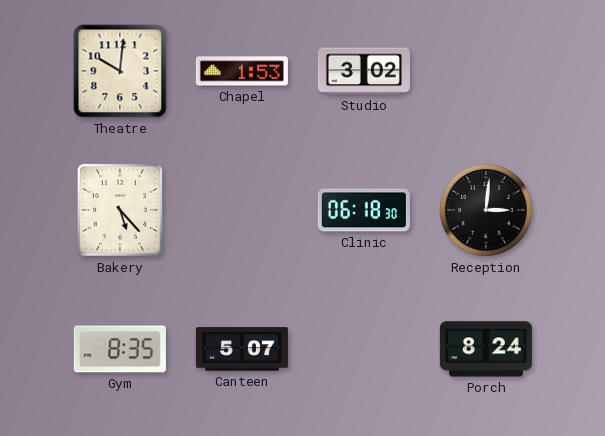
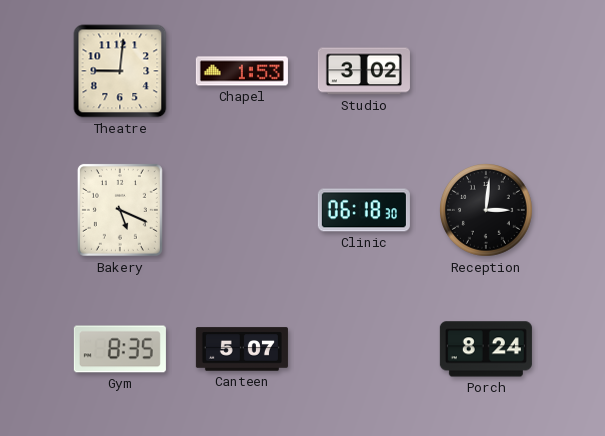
Theatre: 10:01 -> 9:01 (120, 71)
Bakery: 5:23 -> 5:19 (120, 210)
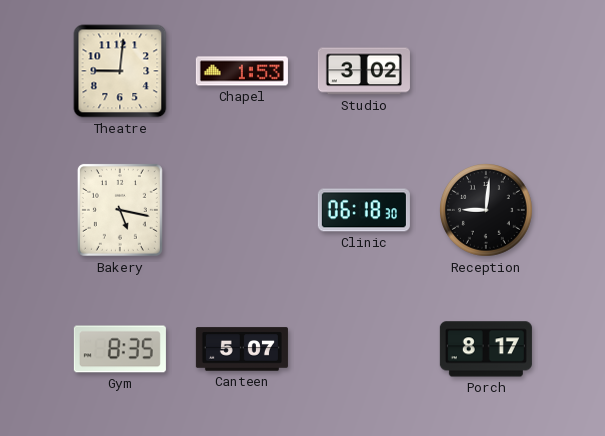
Bakery: 5:19 -> 5:17 (120, 210)
Reception: 3:01 -> 9:01 (487, 211)
Porch: 8:24 -> 8:17 (486, 349)
